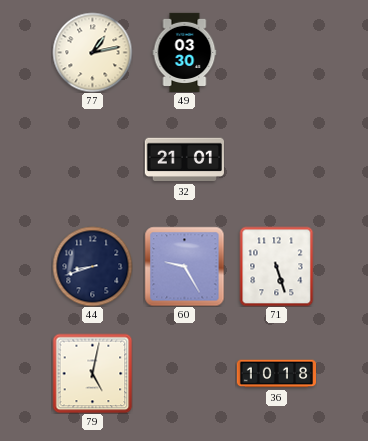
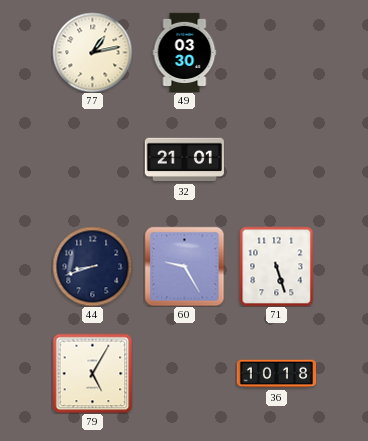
79: 5:02 -> 5:05 (92, 373)
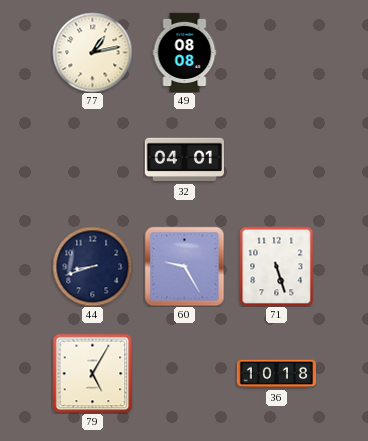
49: 03:30 -> 08:08 (185, 52)
32: 21:01 -> 04:01 (184, 160)
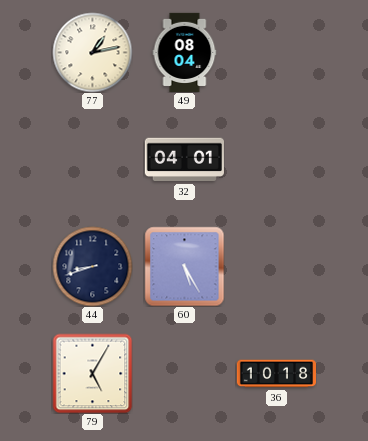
49: 08:08 -> 08:04 (185, 52)
60: 9:25 -> 5:25 (184, 266)
71: 5:27 -> none (277, 266)
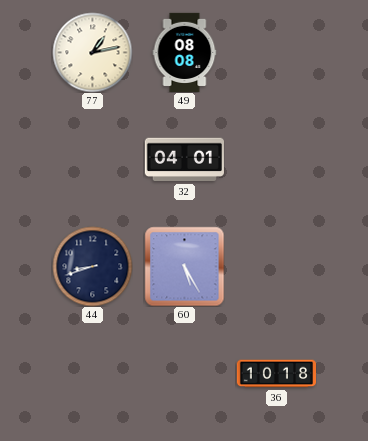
49: 08:04 -> 08:08 (185, 52)
79: 5:05 -> none (92, 373)
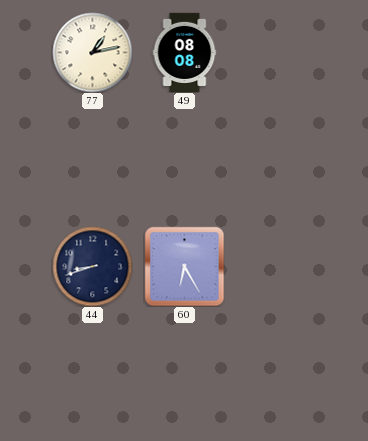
32: 04:01 -> none (184, 160)
60: 5:25 -> 6:25 (184, 266)
36: 10:18 -> none (276, 374)
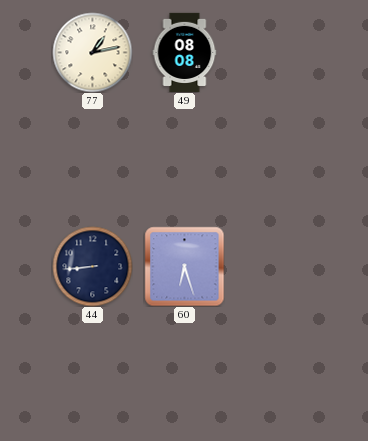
44: 8:42 -> 8:44 (92, 266)
60: 6:25 -> 6:27 (184, 266)
